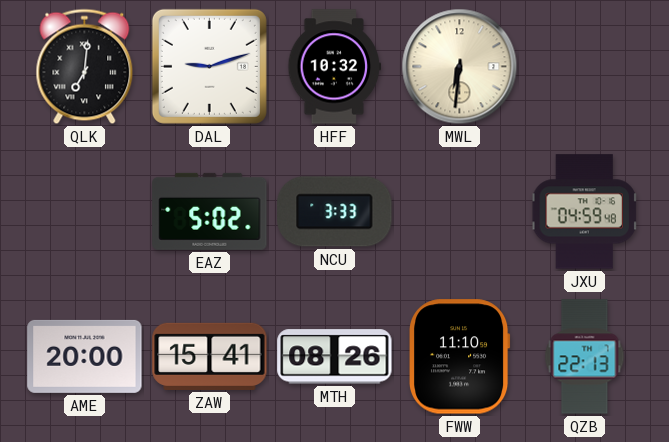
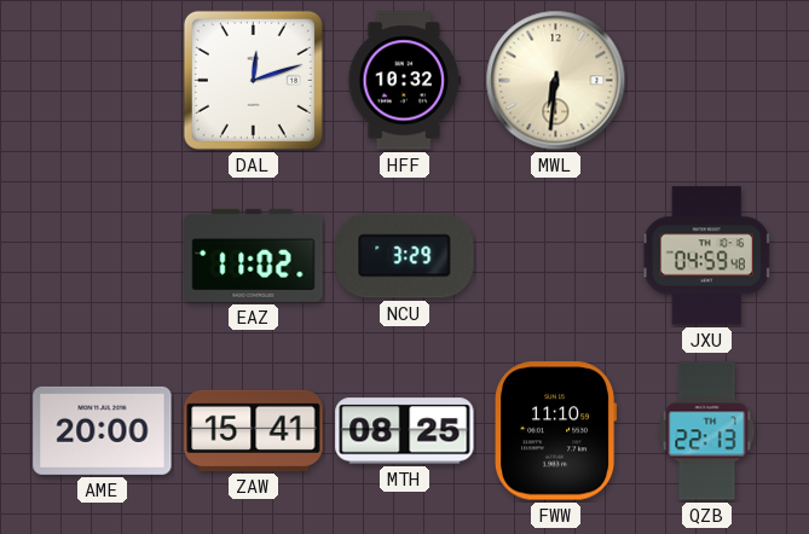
QLK: 7:01 -> none (85, 67)
DAL: 9:12 -> 12:12 (253, 80)
EAZ: 5:02 -> 11:02 (254, 255)
NCU: 3:33 -> 3:29 (405, 256)
MTH: 08:26 -> 08:25 (405, 431)
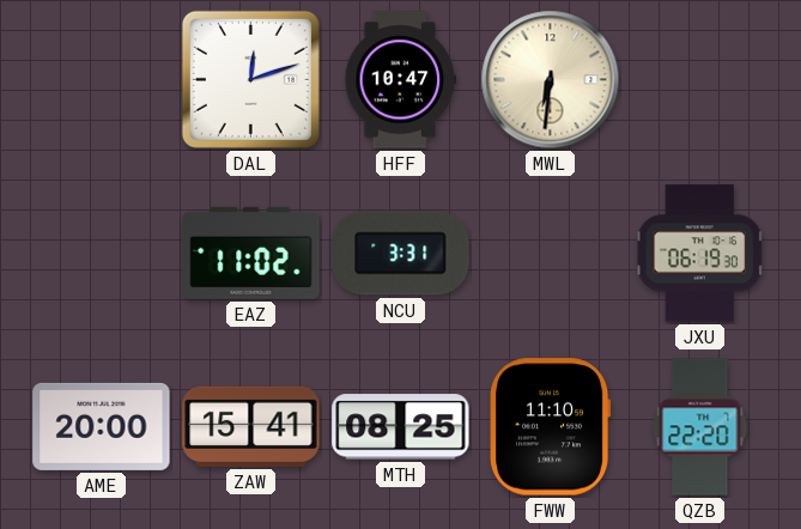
HFF: 10:32 -> 10:47 (401, 80)
NCU: 3:29 -> 3:31 (401, 254)
JXU: 04:59 -> 06:19 (699, 254)
QZB: 22:13 -> 22:20 (700, 427)
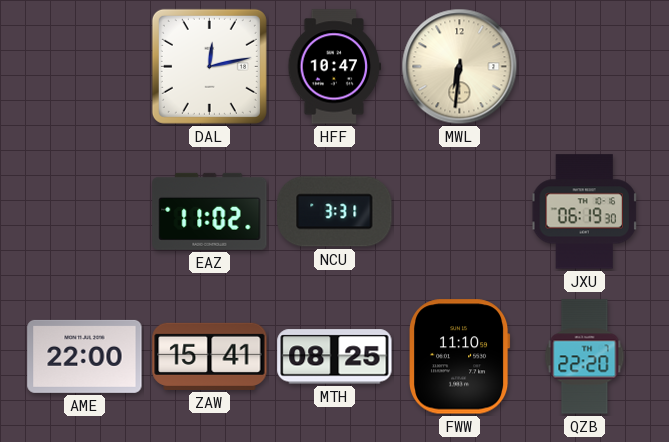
DAL: 12:12 -> 12:13 (209, 66)
AME: 20:00 -> 22:00 (85, 356)
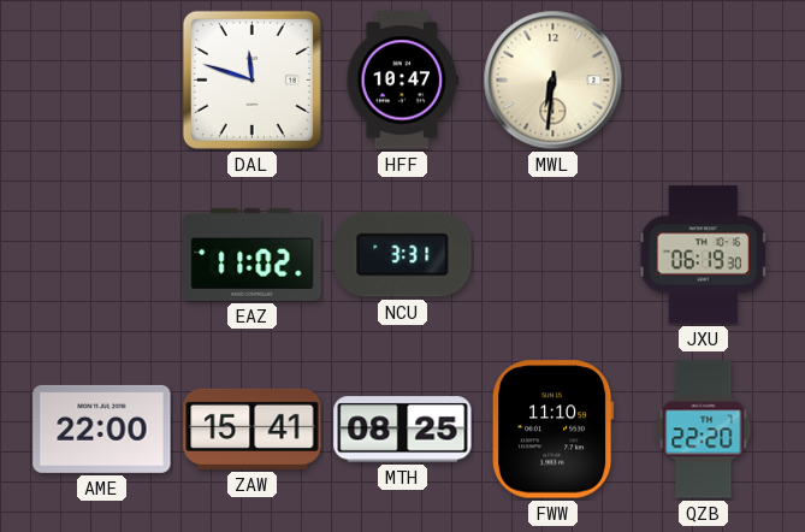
DAL: 12:13 -> 11:48 (251, 79)
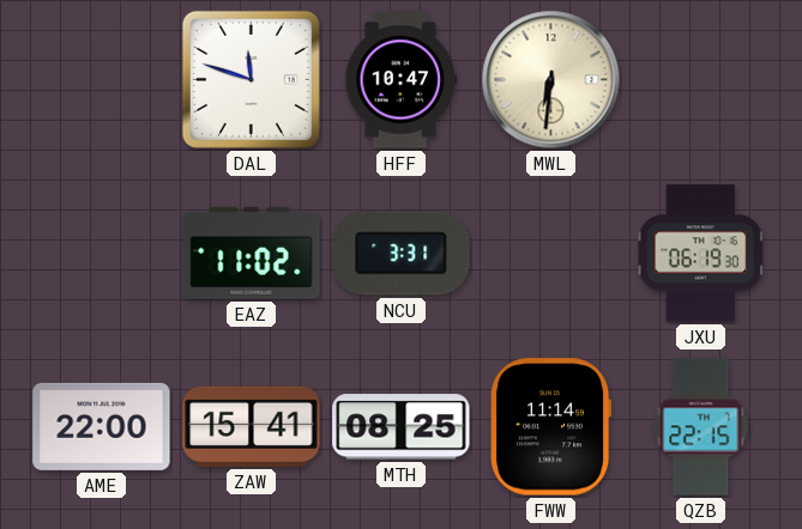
FWW: 11:10 -> 11:14 (551, 427)
QZB: 22:20 -> 22:15 (701, 427)
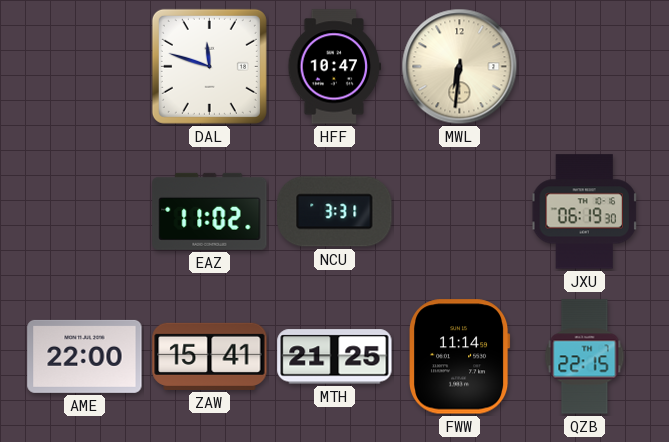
MTH: 08:25 -> 21:25 (335, 357)
